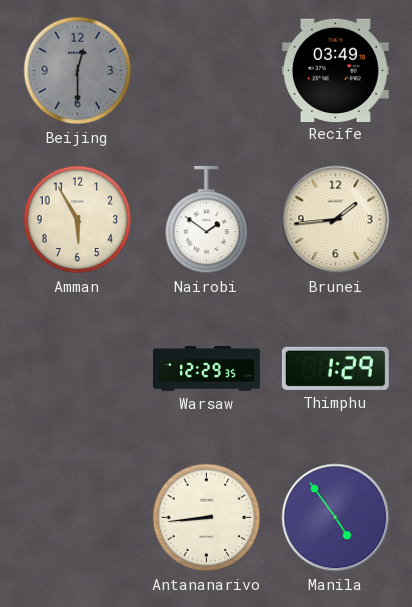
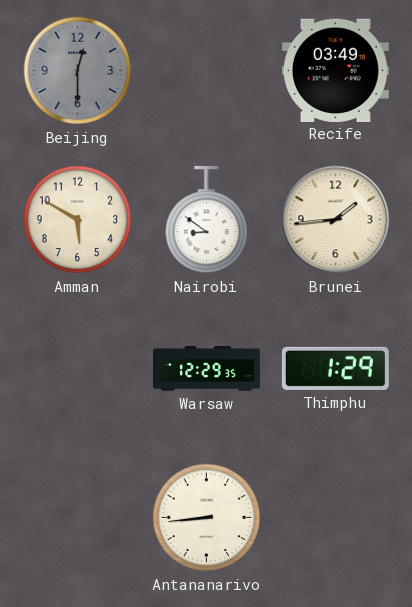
Amman: 5:55 -> 5:50 (78, 220)
Nairobi: 1:51 -> 8:51 (207, 220)
Manila: 4:54 -> none (336, 518)
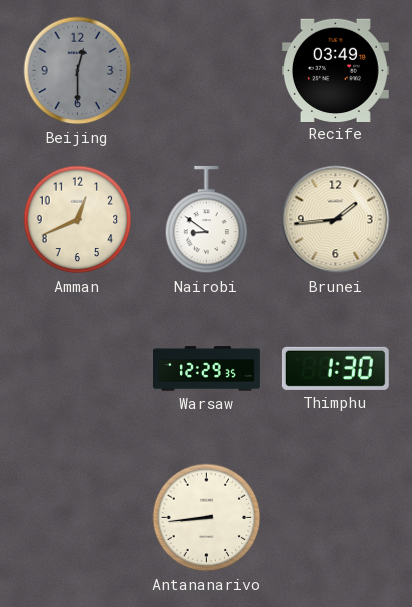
Amman: 5:50 -> 12:41 (78, 220)
Thimphu: 1:29 -> 1:30 (335, 368)
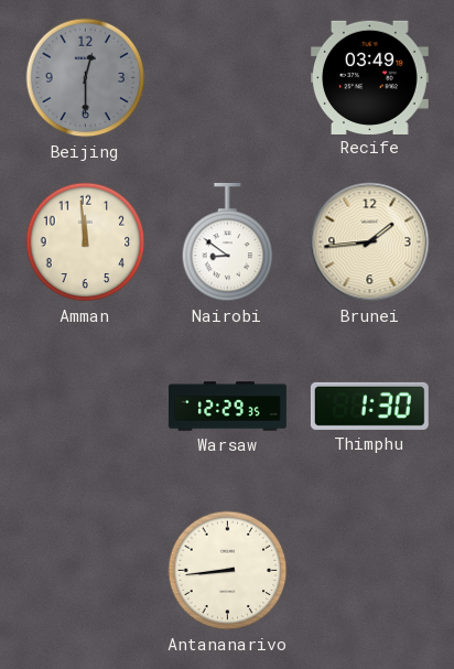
Amman: 12:41 -> 11:59 (86, 242)
